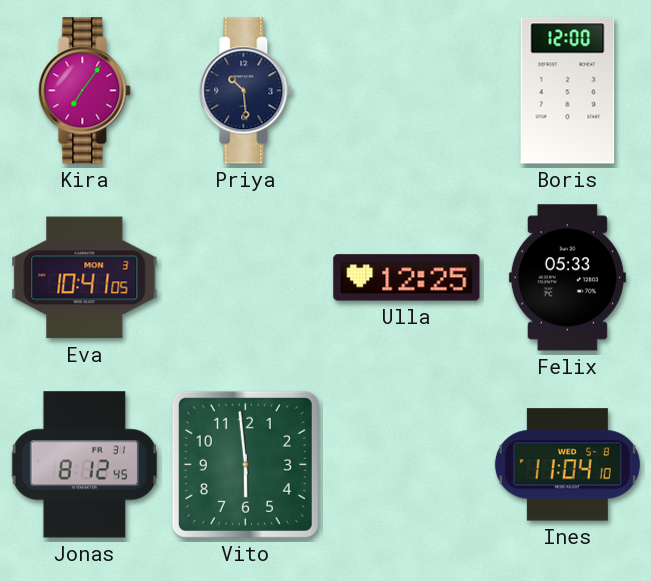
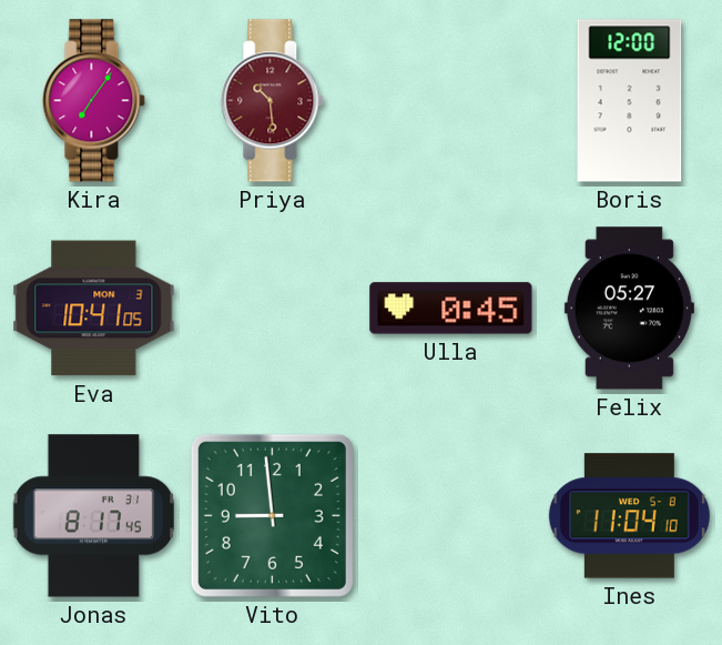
Priya dial: navy -> burgundy (273, 101)
Ulla: 12:25 -> 0:45 (451, 309)
Felix: 05:33 -> 05:27 (629, 309)
Jonas: 8:12 -> 8:17 (93, 516)
Vito: 5:59 -> 8:59 (272, 515)
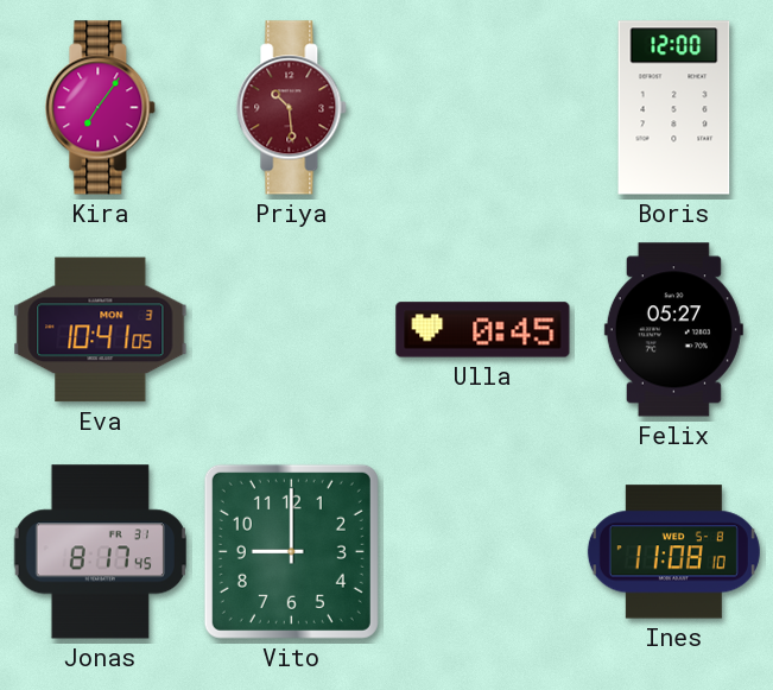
Vito: 8:59 -> 9:00 (291, 551)
Ines: 11:04 -> 11:08 (673, 552)
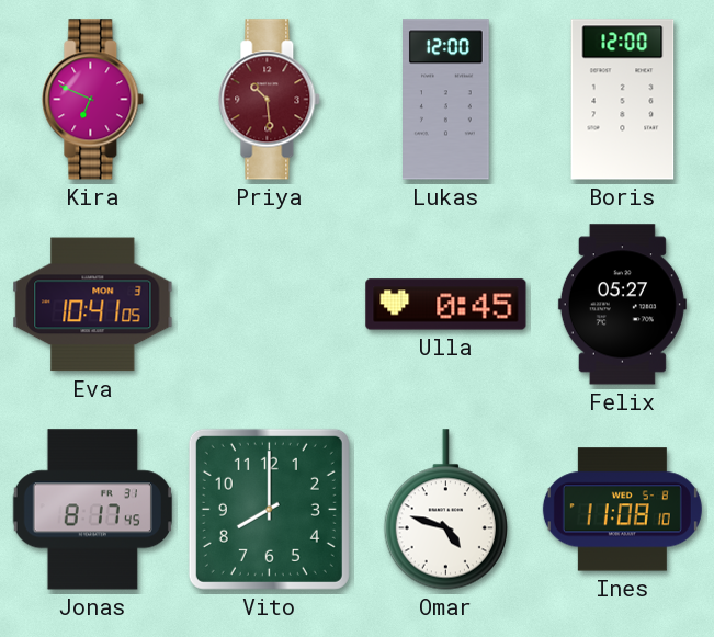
Kira: 7:06 -> 6:49 (93, 100)
Lukas: none -> 12:00 (446, 100)
Vito: 9:00 -> 8:00 (269, 509)
Omar: none -> 4:48 (445, 510)
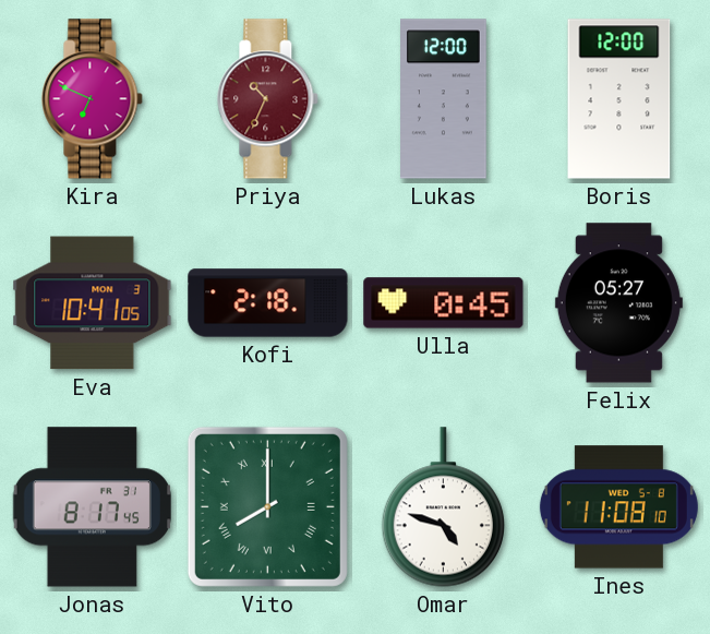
Priya: 10:29 -> 10:34 (268, 99)
Kofi: none -> 2:18 (268, 303)
Vito numerals: Arabic -> Roman (267, 506)
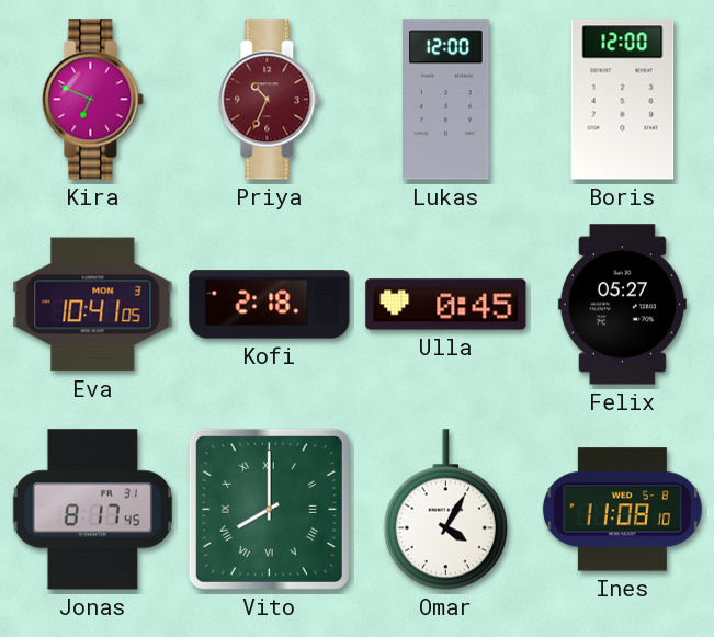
Omar: 4:48 -> 4:05 (445, 510)
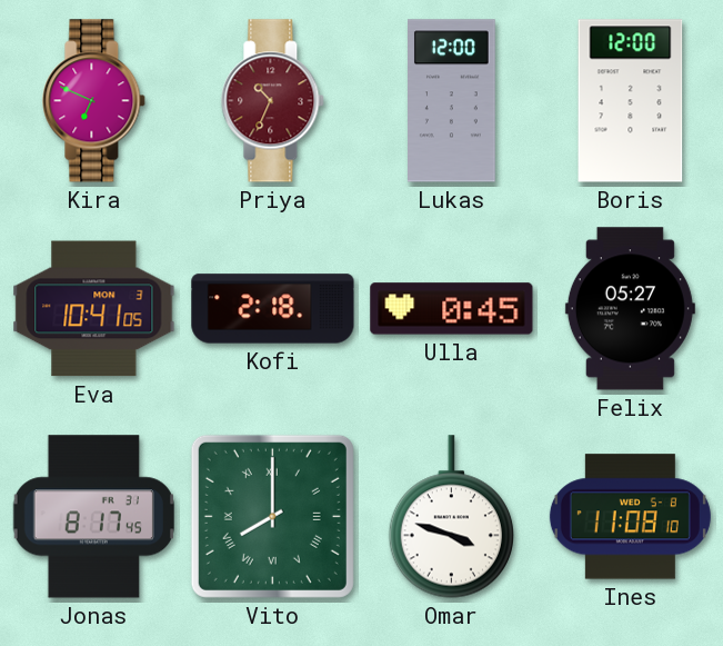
Omar: 4:05 -> 3:48 (451, 517)
